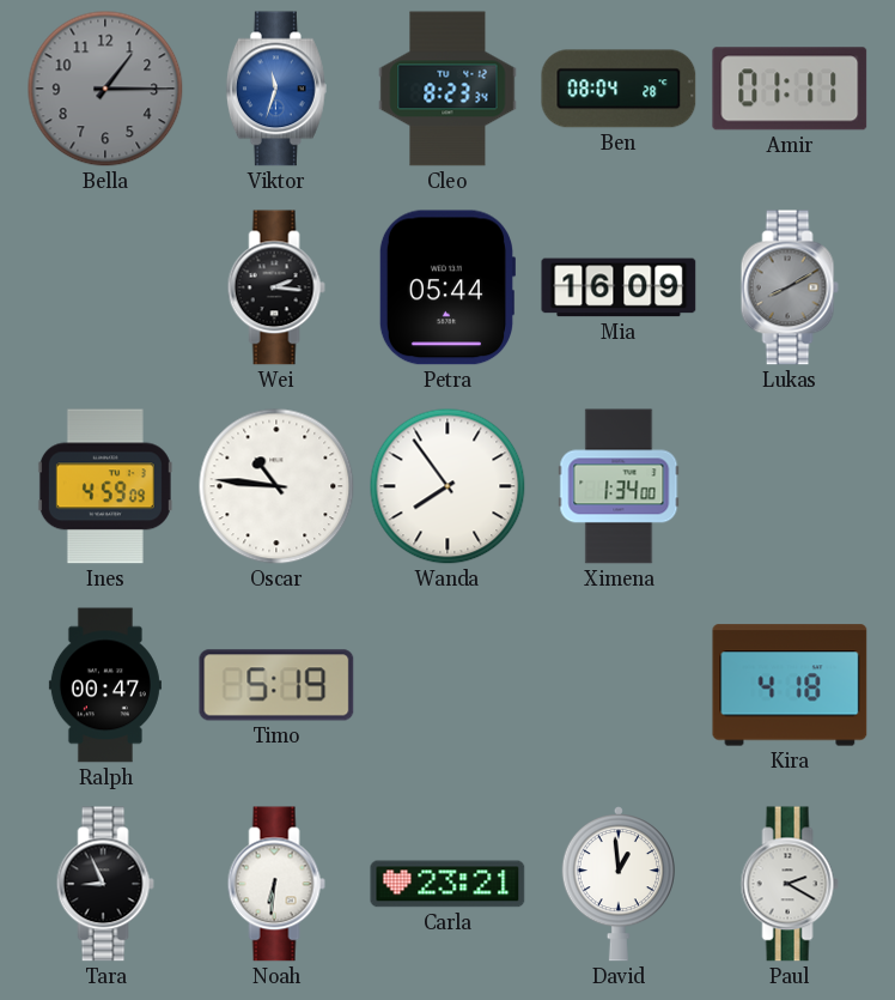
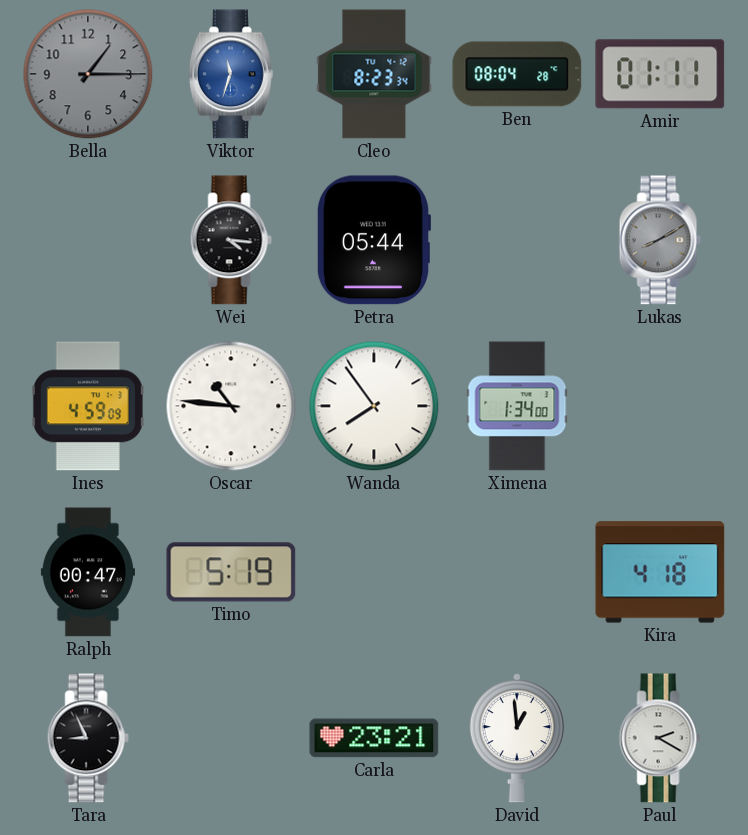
Wei: 2:16 -> 4:16 (231, 240)
Mia: 16:09 -> none (619, 287)
Noah: 6:31 -> none (276, 884)
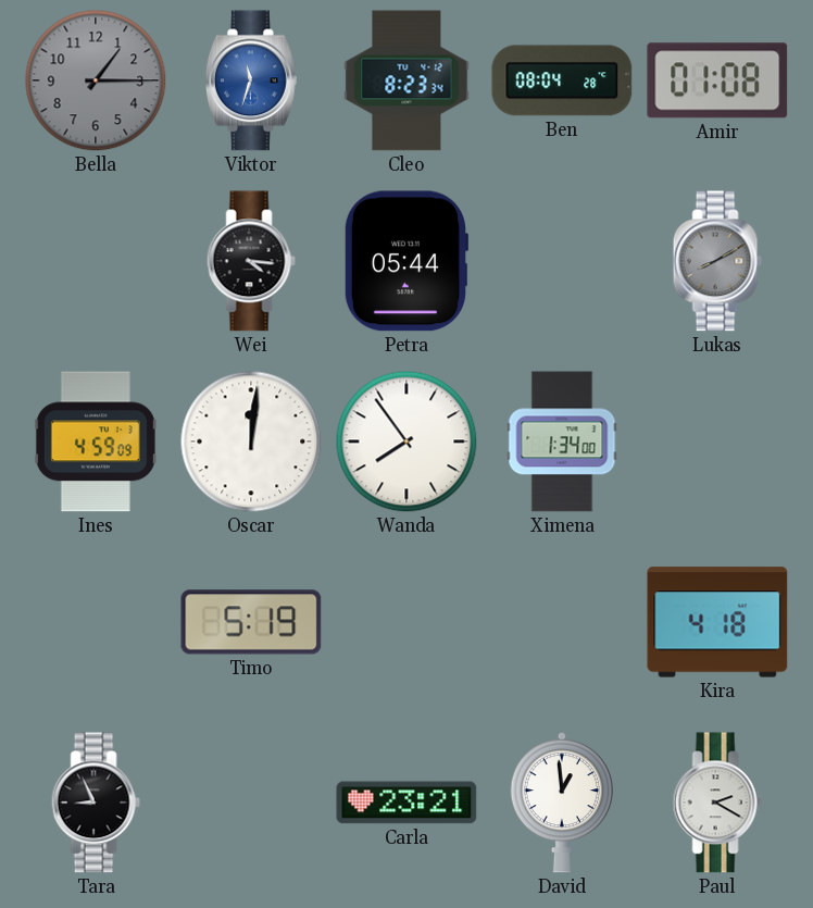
Amir: 01:11 -> 01:08 (717, 80)
Oscar: 10:46 -> 12:01 (251, 441)
Ralph: 00:47 -> none (88, 572)
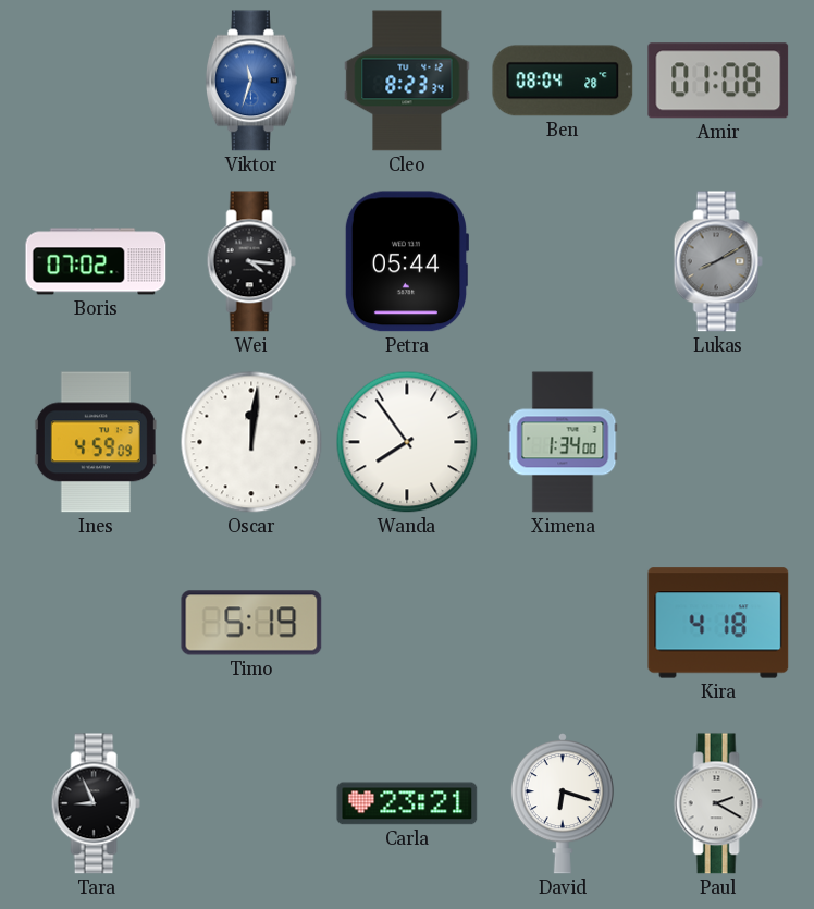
Bella: 1:15 -> none (96, 80)
Boris: none -> 07:02 (96, 261)
David: 12:59 -> 6:18 (563, 804)
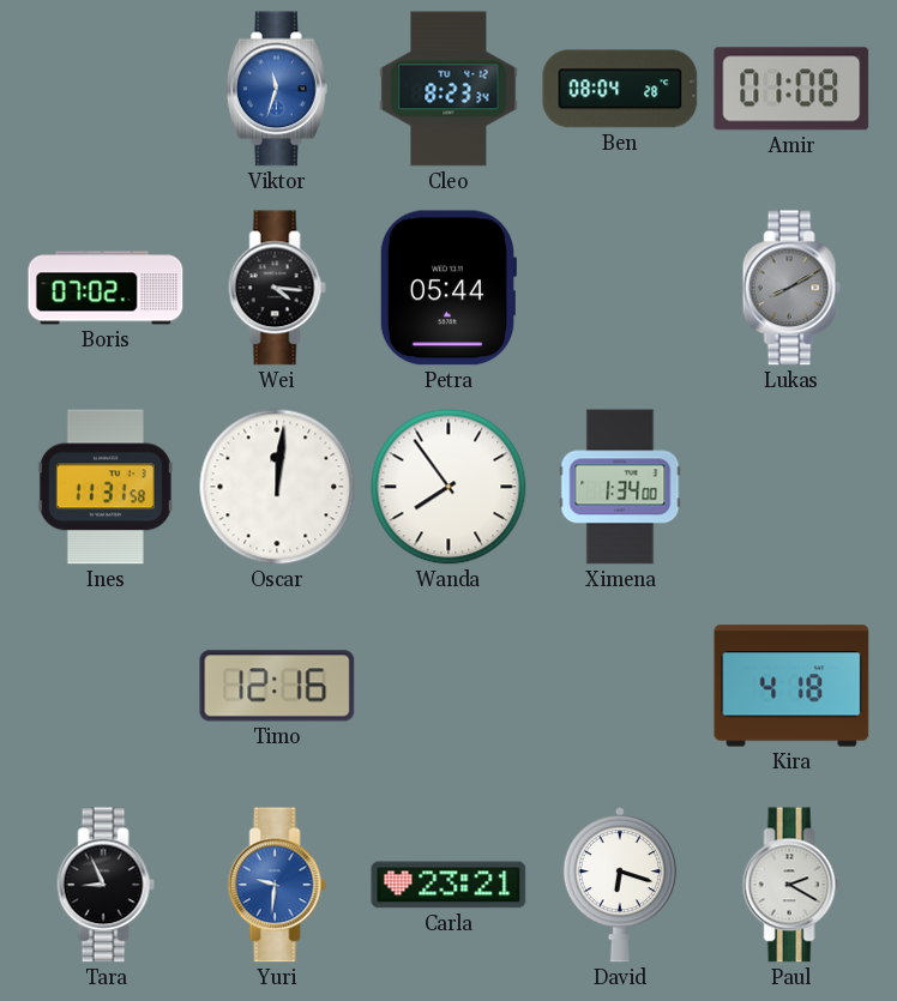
Ines: 4:59 -> 11:31 (106, 487)
Timo: 5:19 -> 12:16 (277, 686)
Yuri: none -> 9:31 (277, 885)
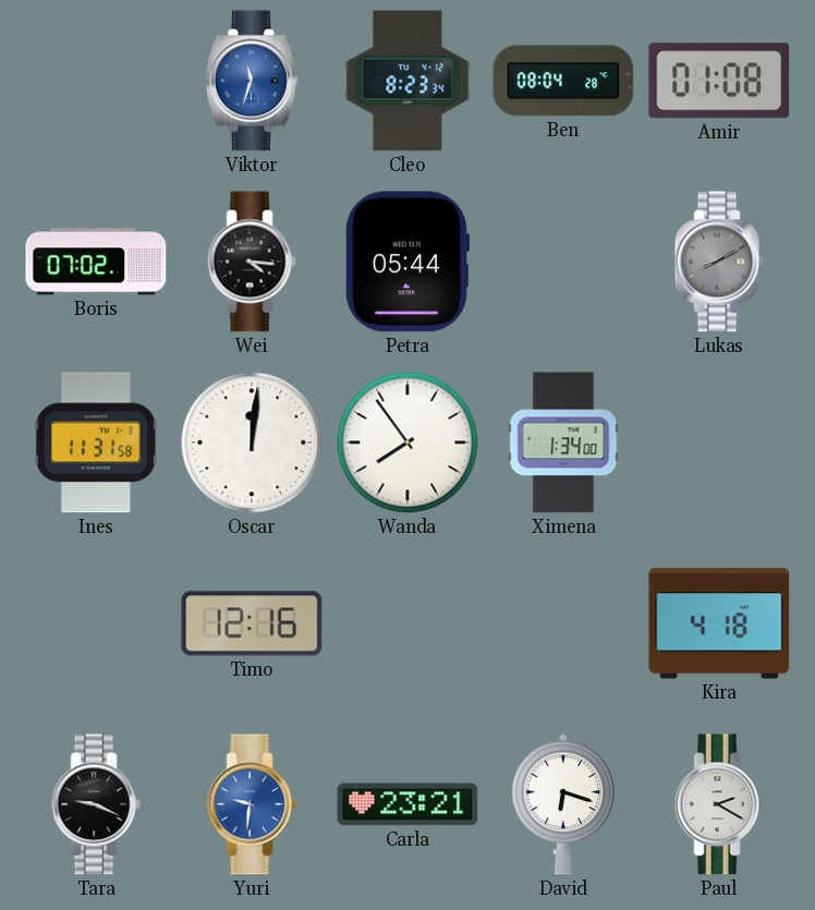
Tara: 8:56 -> 9:19 (96, 804)
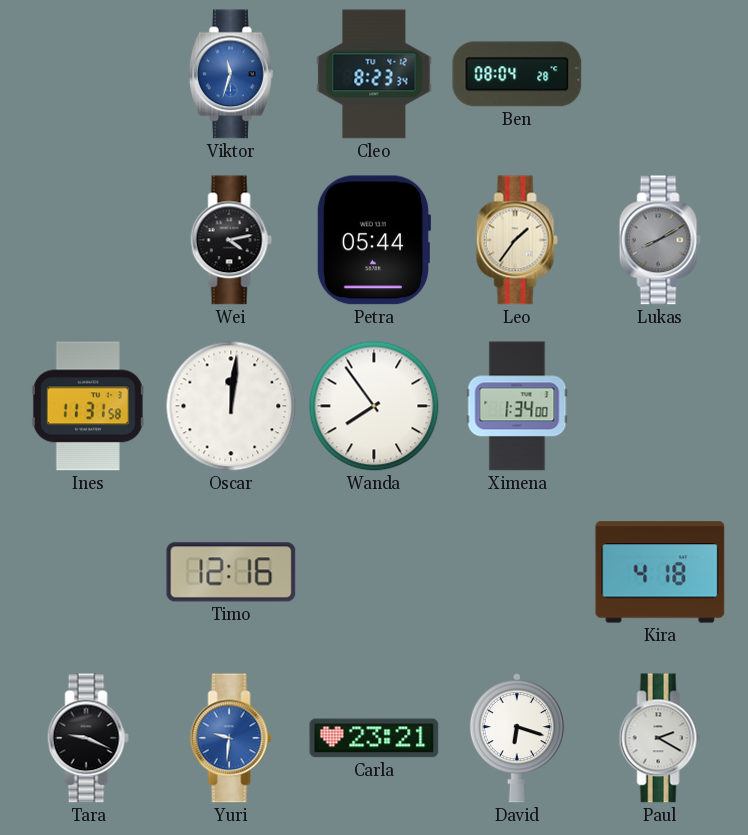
Amir: 01:08 -> none (719, 81)
Boris: 07:02 -> none (96, 262)
Wei: 4:16 -> 4:13 (231, 240)
Leo: none -> 1:36 (517, 240)
